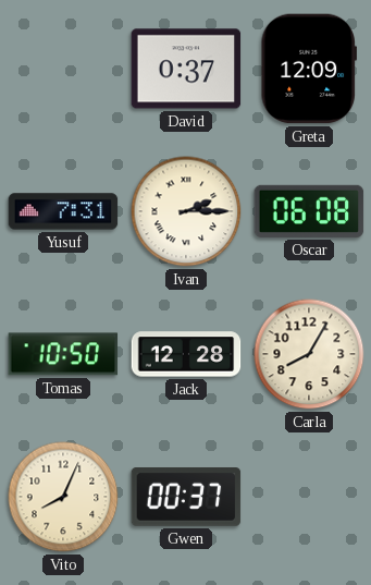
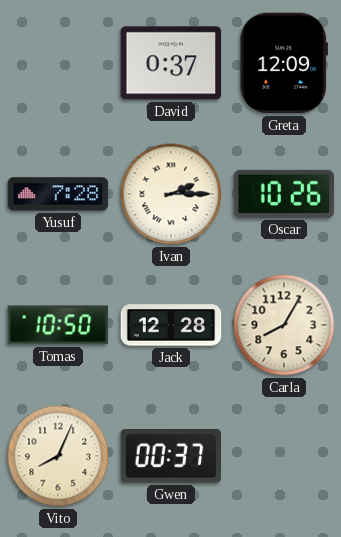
Yusuf: 7:31 -> 7:28 (58, 194)
Oscar: 06:08 -> 10:26 (284, 194)
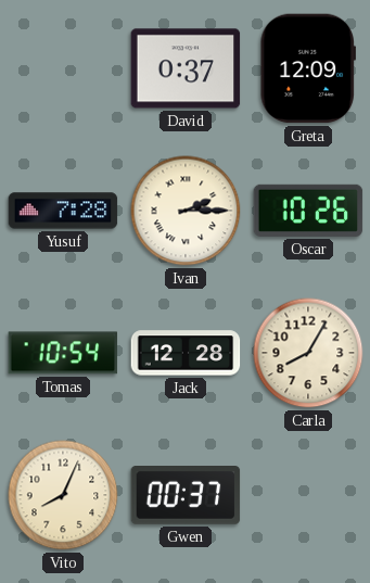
Tomas: 10:50 -> 10:54 (63, 353)
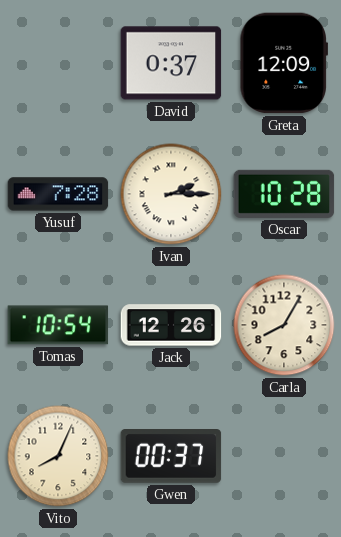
Oscar: 10:26 -> 10:28 (284, 194)
Jack: 12:28 -> 12:26 (171, 325)
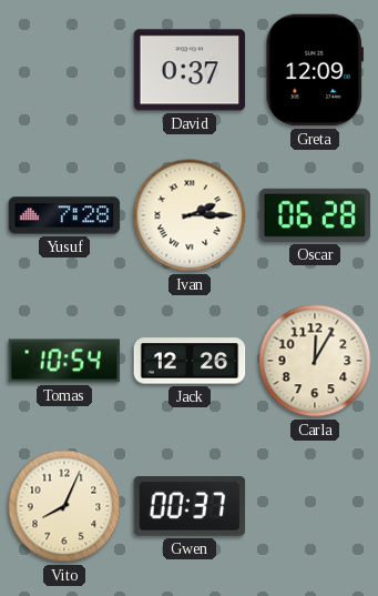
Oscar: 10:28 -> 06:28 (315, 215)
Carla: 8:05 -> 12:05 (315, 361)
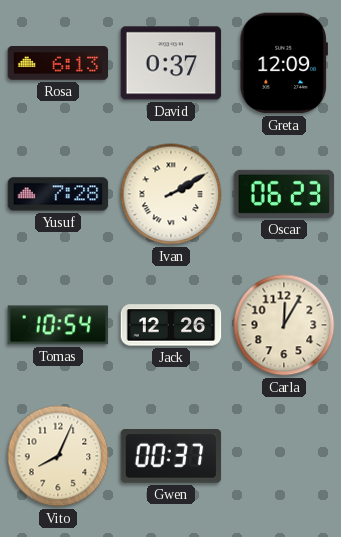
Rosa: none -> 6:13 (58, 64)
Ivan: 2:15 -> 2:10 (171, 194)
Oscar: 06:28 -> 06:23 (284, 194)
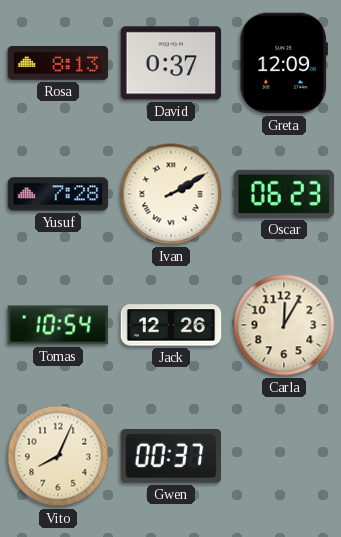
Rosa: 6:13 -> 8:13 (58, 64)
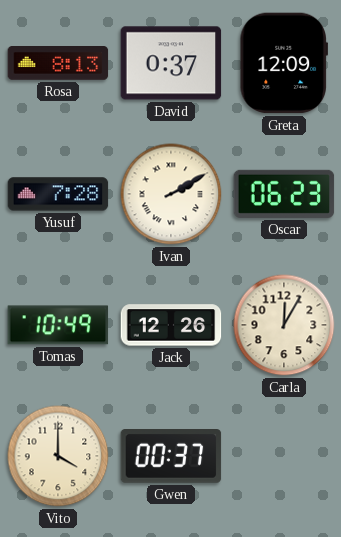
Tomas: 10:54 -> 10:49 (58, 325)
Vito: 8:04 -> 4:00 (58, 456)
